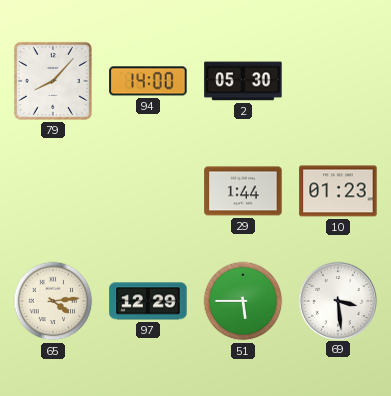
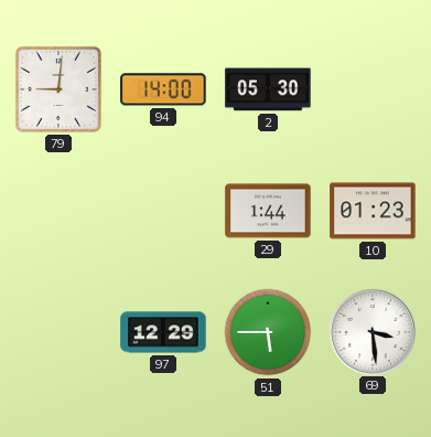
79: 8:07 -> 9:01 (58, 89)
65: 4:14 -> none (53, 301)
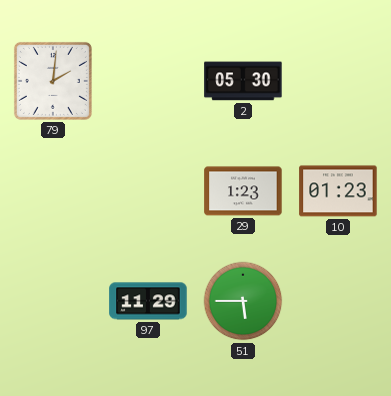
79: 9:01 -> 2:01 (53, 81)
94: 14:00 -> none (163, 89)
29: 1:44 -> 1:23 (243, 191)
97: 12:29 -> 11:29 (148, 301)
69: 3:29 -> none (371, 331)
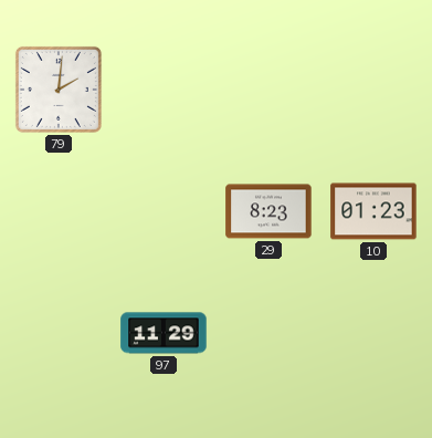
2: 05:30 -> none (243, 81)
29: 1:23 -> 8:23 (268, 211)
51: 5:45 -> none (243, 301)
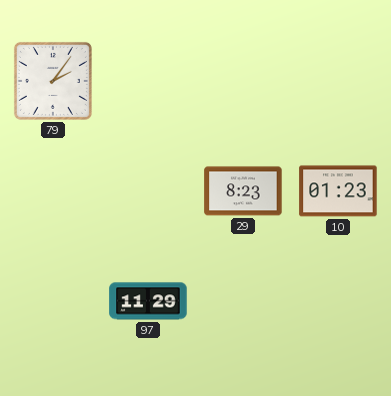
79: 2:01 -> 2:06 (53, 81)
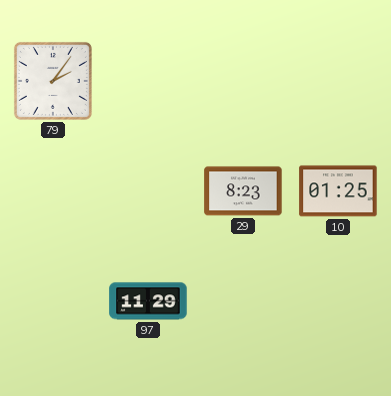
10: 01:23 -> 01:25 (338, 191)
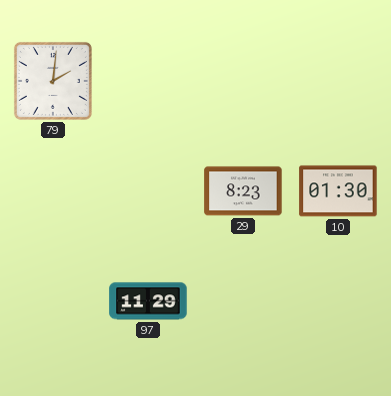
79: 2:06 -> 2:01 (53, 81)
10: 01:25 -> 01:30 (338, 191)
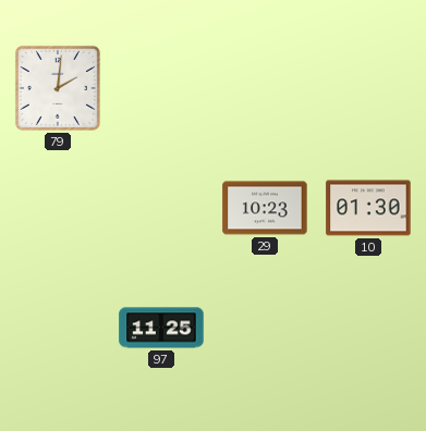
29: 8:23 -> 10:23 (265, 208)
97: 11:29 -> 11:25 (161, 328)
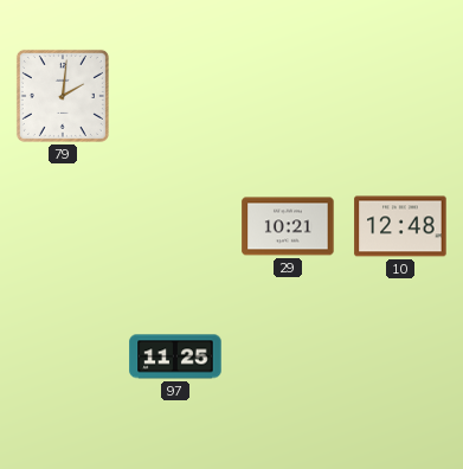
29: 10:23 -> 10:21 (288, 226)
10: 01:30 -> 12:48 (400, 226)
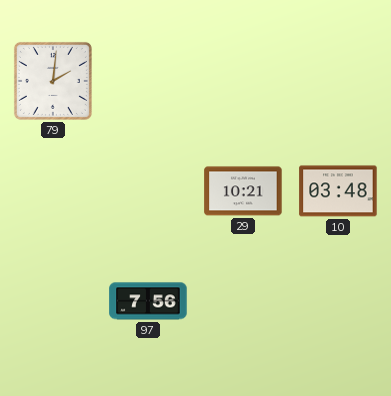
10: 12:48 -> 03:48 (338, 191)
97: 11:25 -> 7:56 (148, 301)
